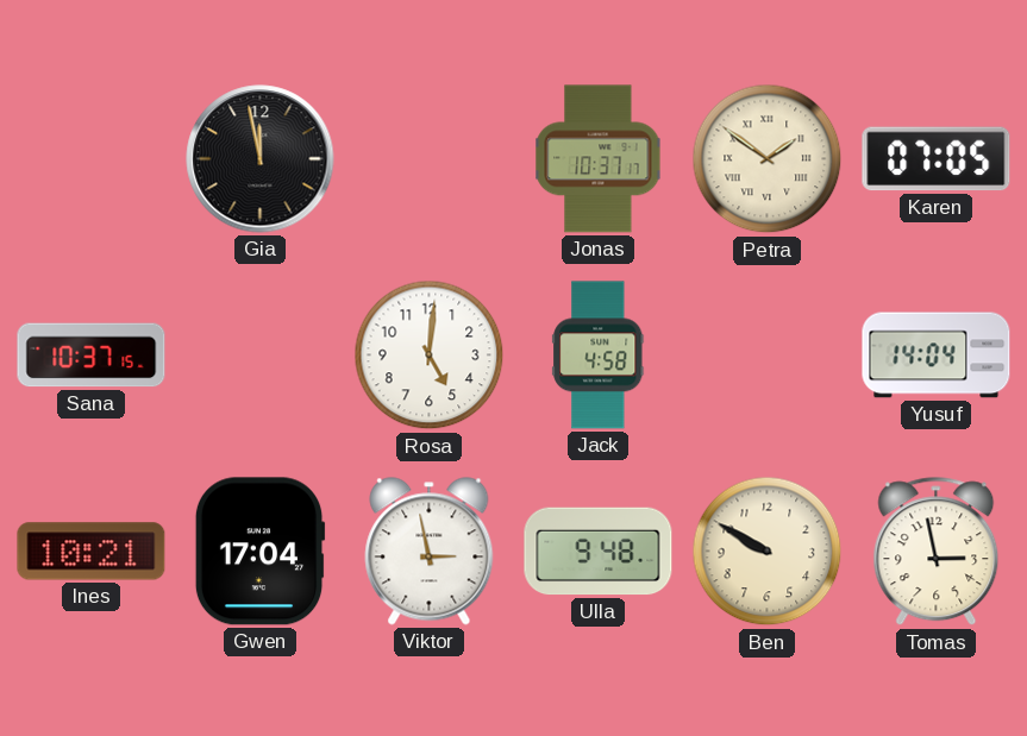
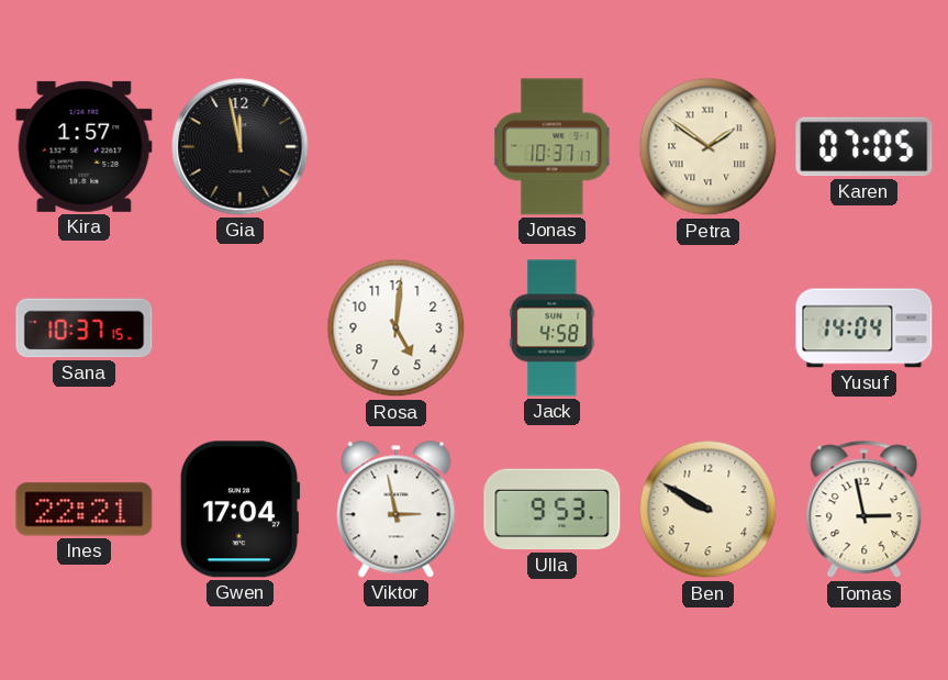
Kira: none -> 1:57 (85, 146)
Ines: 10:21 -> 22:21 (85, 510)
Ulla: 9:48 -> 9:53 (553, 510)
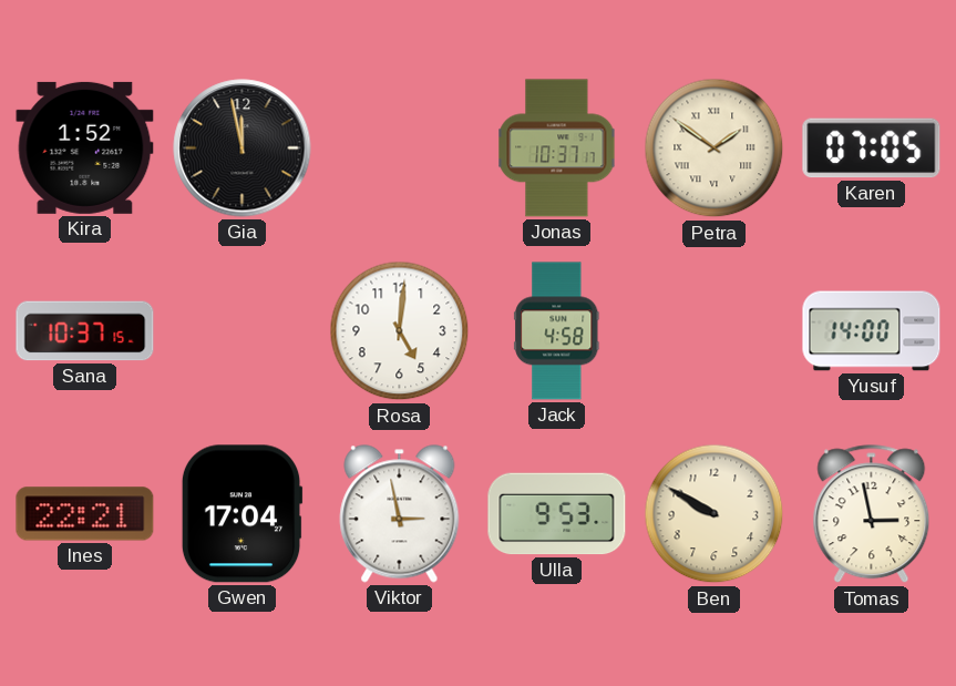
Kira: 1:57 -> 1:52 (85, 147)
Yusuf: 14:04 -> 14:00 (872, 331)
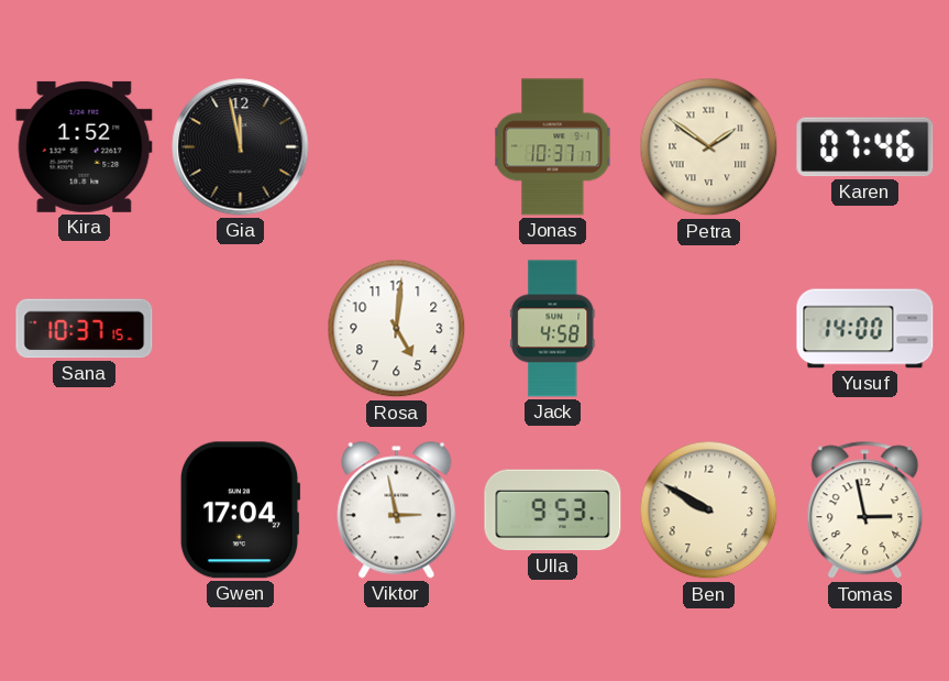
Karen: 07:05 -> 07:46 (865, 147)
Ines: 22:21 -> none (85, 514)
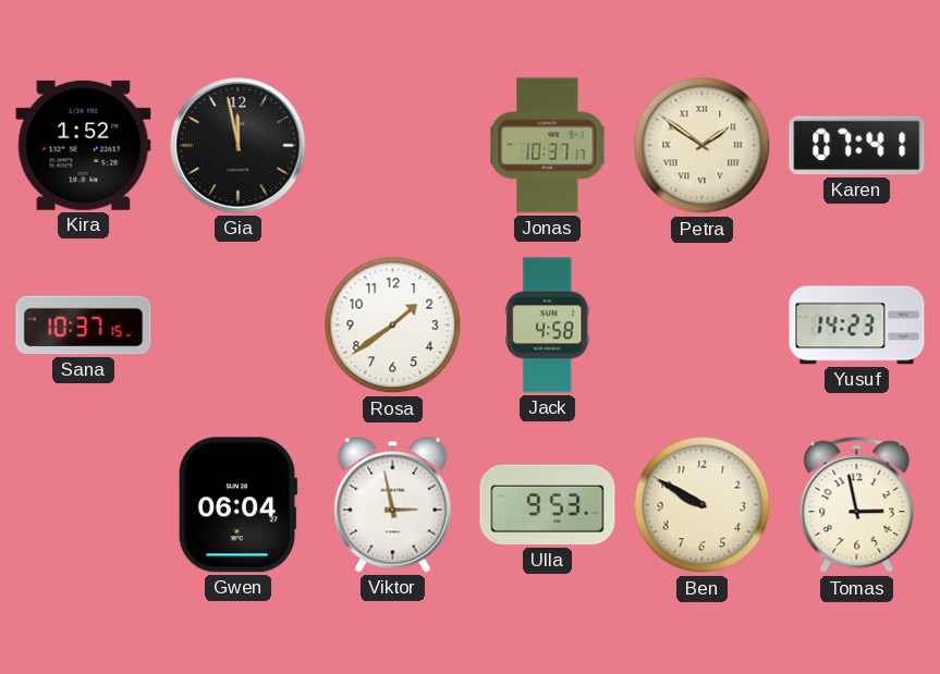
Karen: 07:46 -> 07:41 (857, 146)
Rosa: 5:01 -> 1:39 (393, 326)
Yusuf: 14:00 -> 14:23 (857, 326)
Gwen: 17:04 -> 06:04 (237, 505)
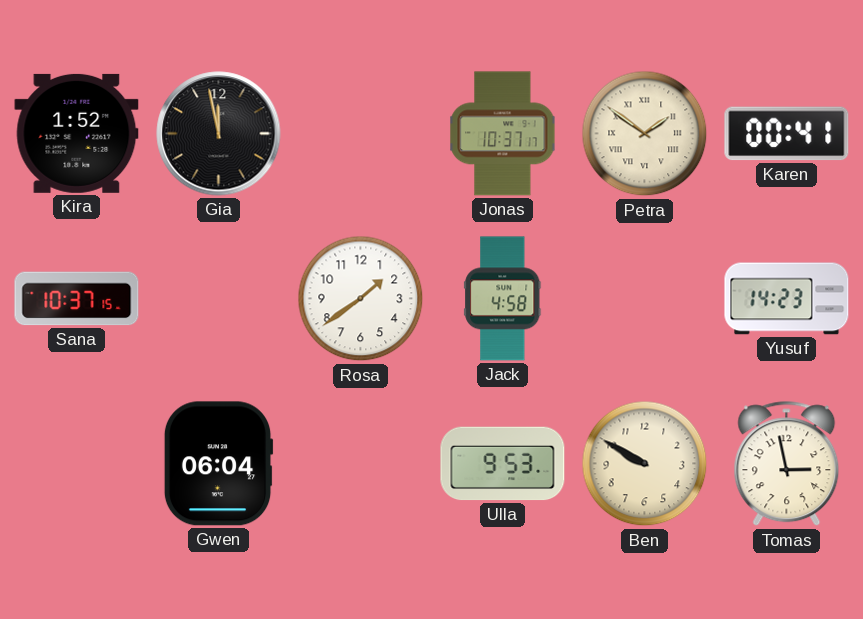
Karen: 07:41 -> 00:41 (787, 134)
Viktor: 2:58 -> none (393, 505)
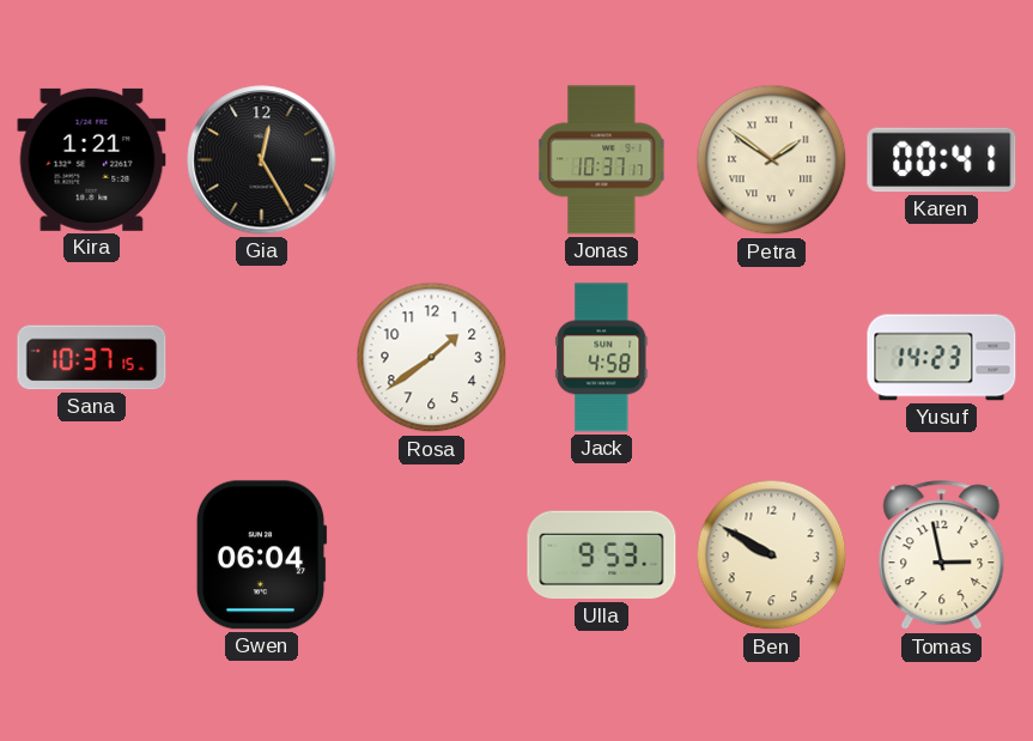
Kira: 1:52 -> 1:21 (92, 159)
Gia: 11:58 -> 12:25 (262, 160)
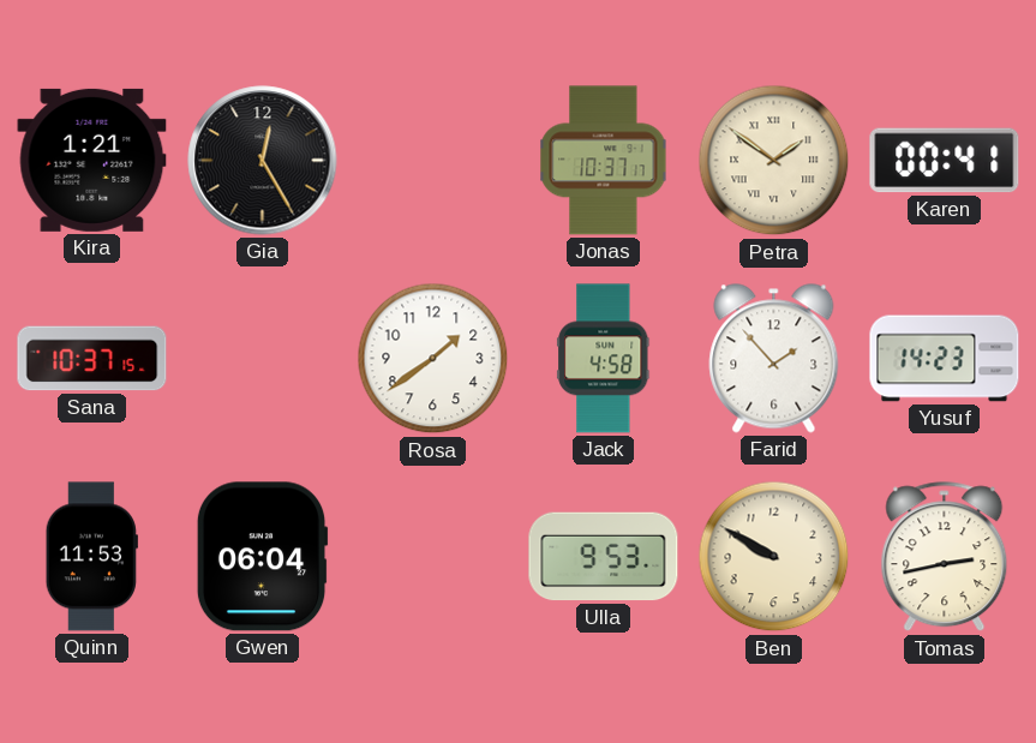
Farid: none -> 1:53 (774, 359)
Quinn: none -> 11:53 (91, 557)
Tomas: 2:58 -> 2:43 (945, 557)
